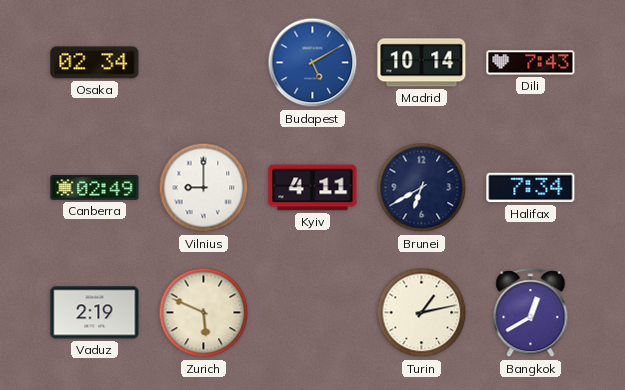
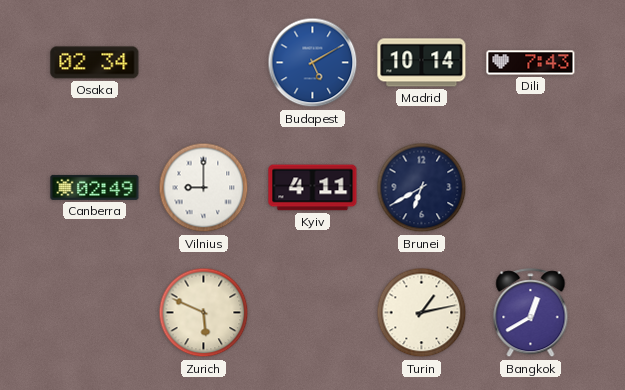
Halifax: 7:34 -> none (531, 188)
Vaduz: 2:19 -> none (95, 313)
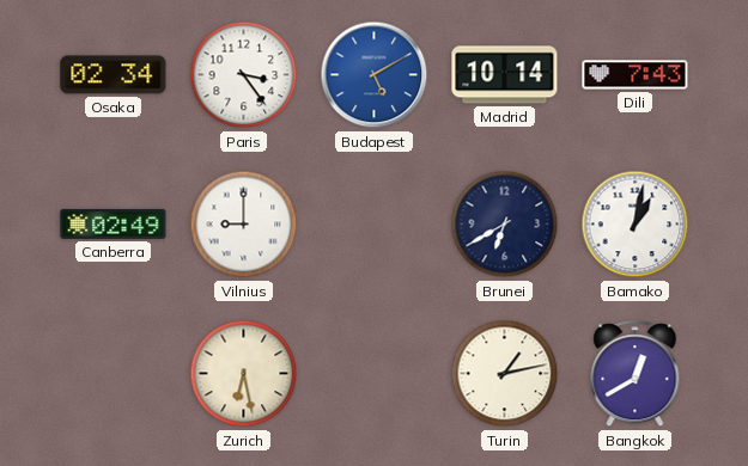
Paris: none -> 3:24 (244, 75)
Kyiv: 4:11 -> none (313, 188)
Bamako: none -> 1:02 (636, 225)
Zurich: 5:49 -> 6:28 (244, 374)
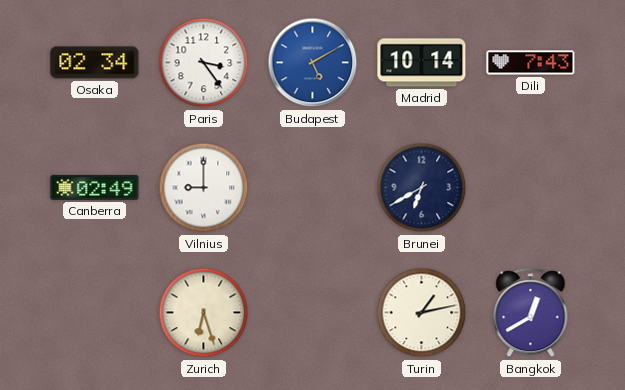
Bamako: 1:02 -> none (636, 225)
Zurich: 6:28 -> 6:27 (204, 313)
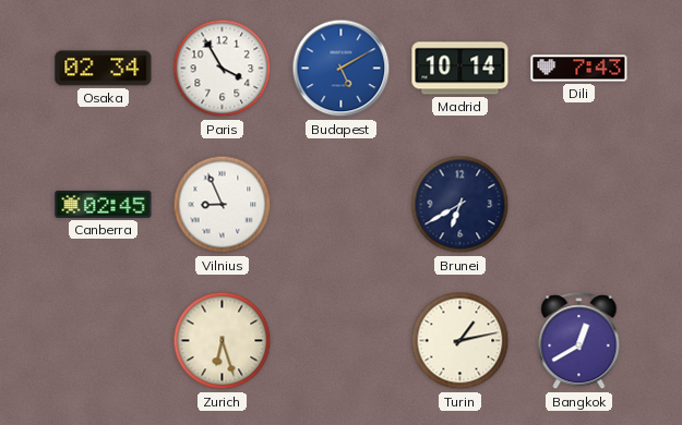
Paris: 3:24 -> 3:55 (223, 69)
Canberra: 02:49 -> 02:45 (104, 204)
Vilnius: 9:00 -> 8:56 (223, 205)
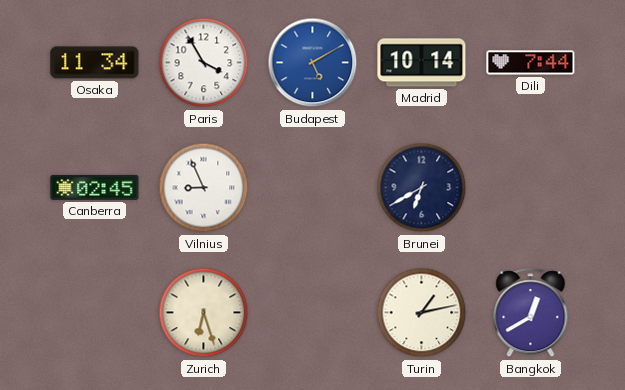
Osaka: 02:34 -> 11:34 (95, 63)
Dili: 7:43 -> 7:44 (531, 63)
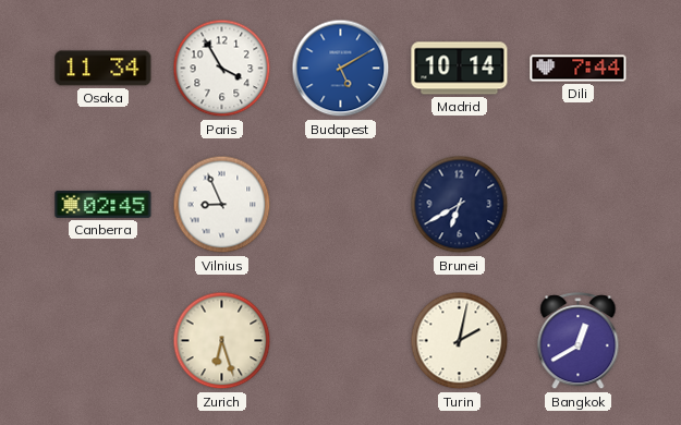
Turin: 1:13 -> 2:02 (460, 341)
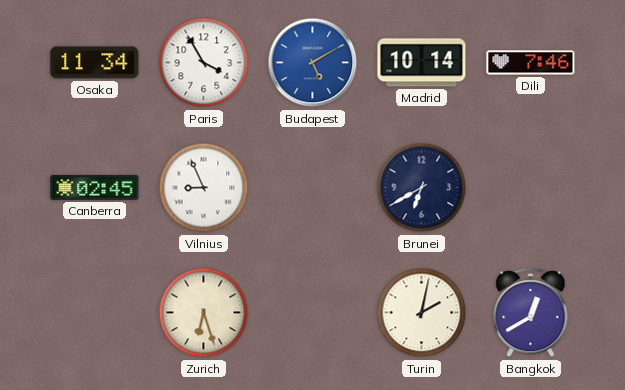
Dili: 7:44 -> 7:46 (531, 63)
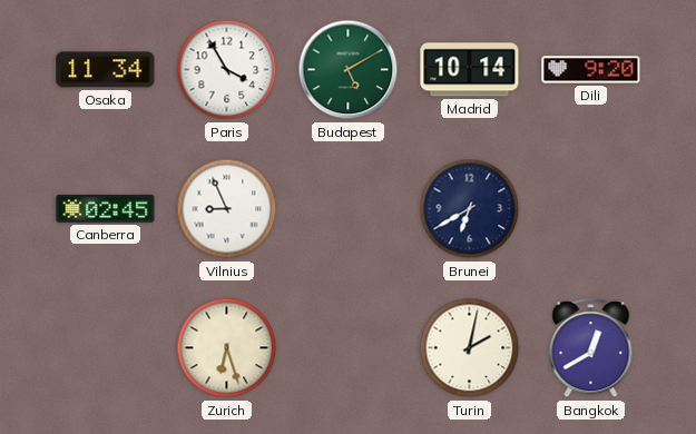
Budapest dial: blue -> green (349, 70)
Dili: 7:46 -> 9:20 (591, 70)
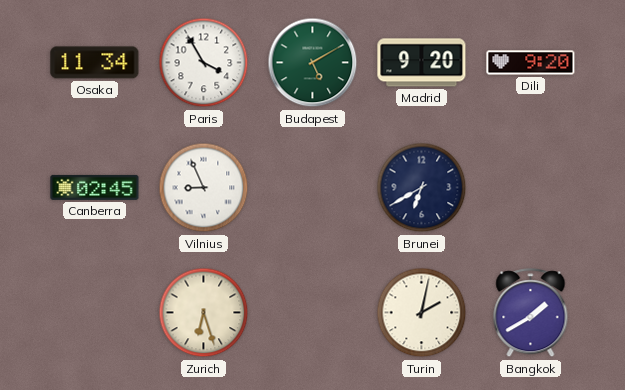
Madrid: 10:14 -> 9:20 (422, 63)
Bangkok: 12:40 -> 1:40 (531, 313)
